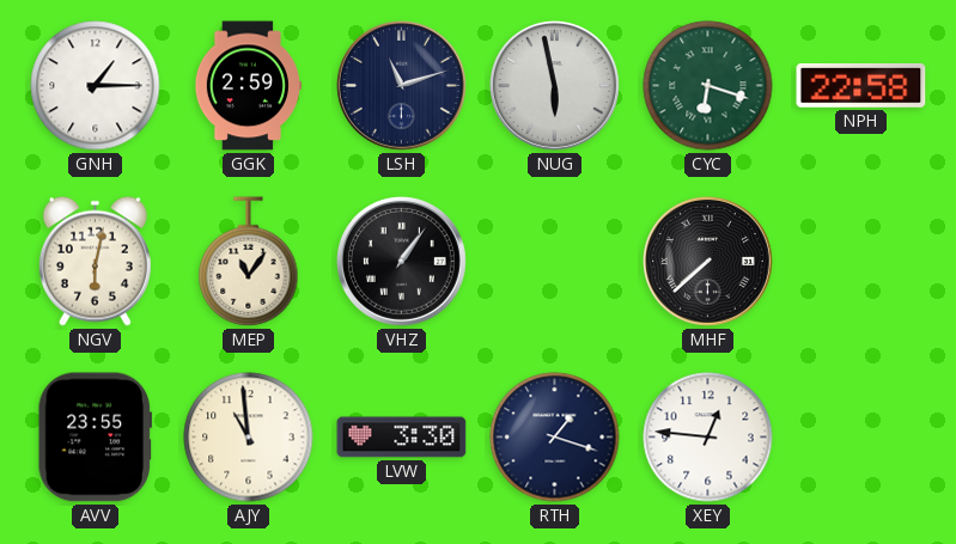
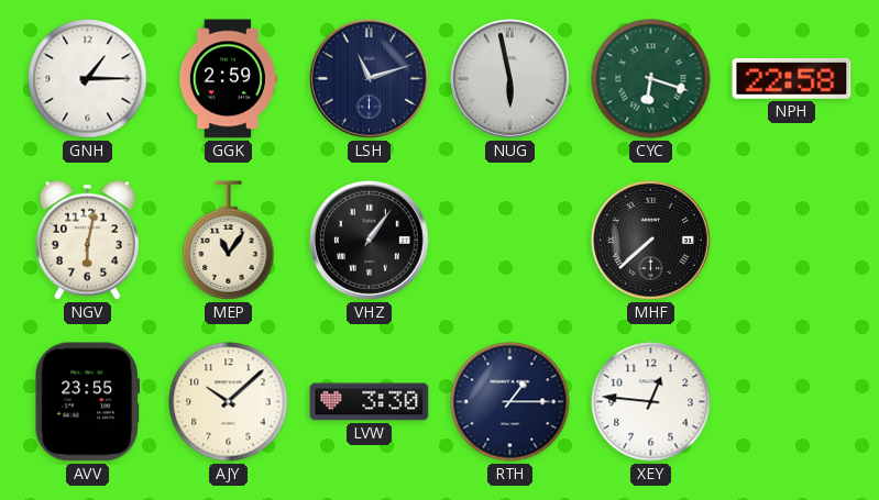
AJY: 10:59 -> 10:08 (229, 402)
RTH: 1:18 -> 1:15 (510, 402)
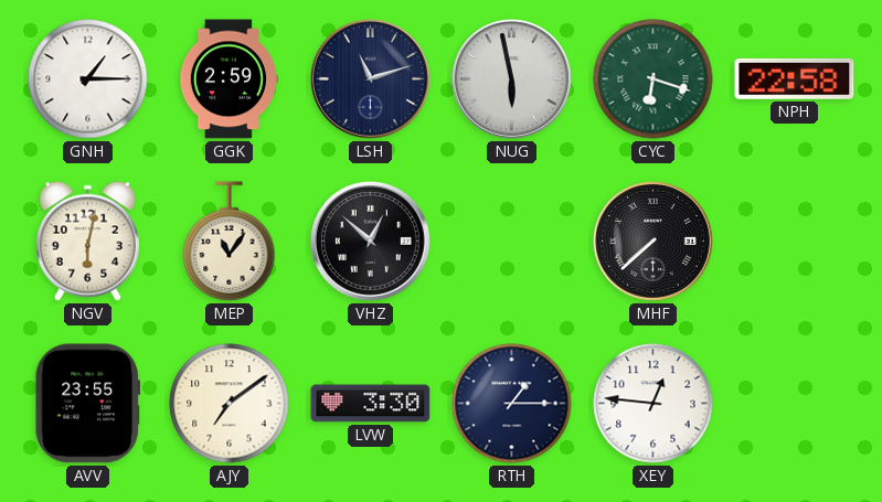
VHZ: 1:06 -> 12:52 (370, 241)
AJY: 10:08 -> 7:09 (230, 404)
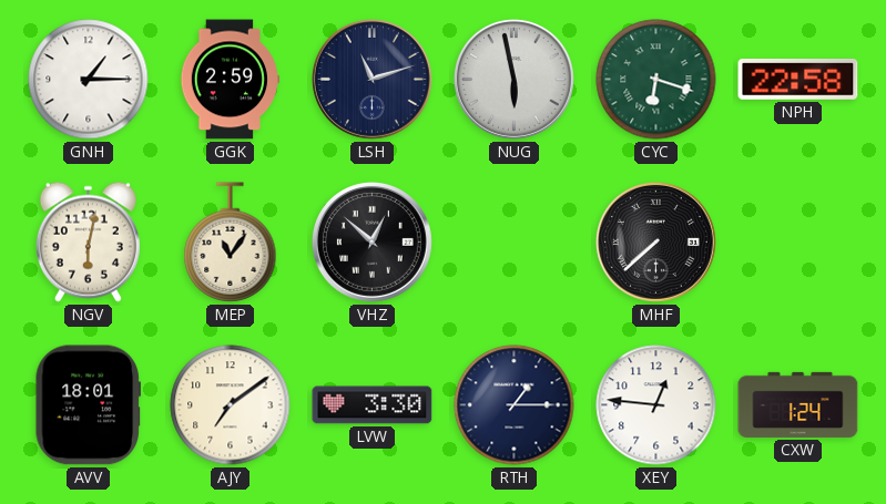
AVV: 23:55 -> 18:01 (88, 405)
CXW: none -> 1:24 (798, 404)
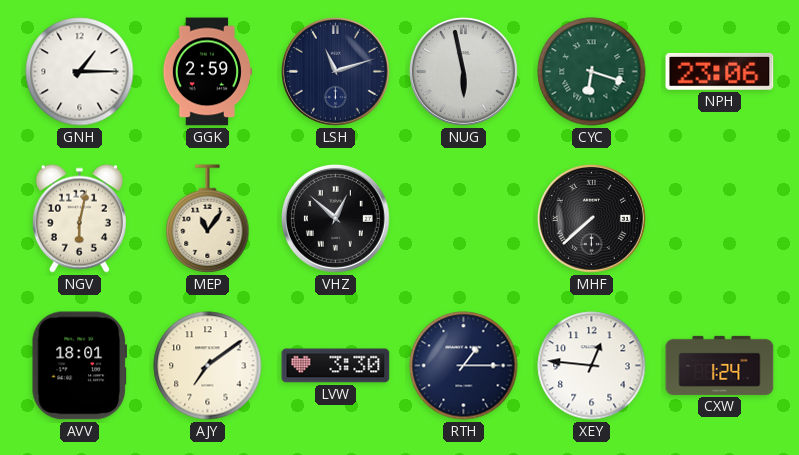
NPH: 22:58 -> 23:06 (720, 71)
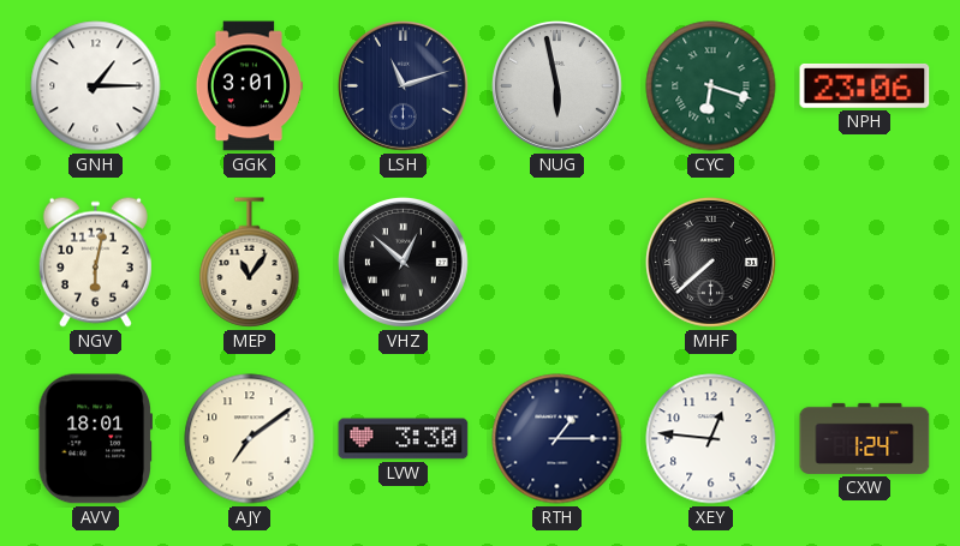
GGK: 2:59 -> 3:01 (249, 86)
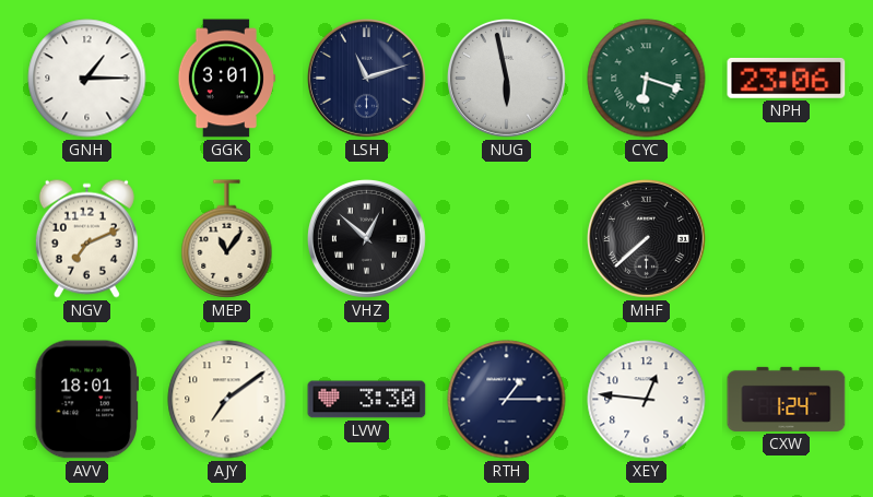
NGV: 6:02 -> 7:11 (86, 238)
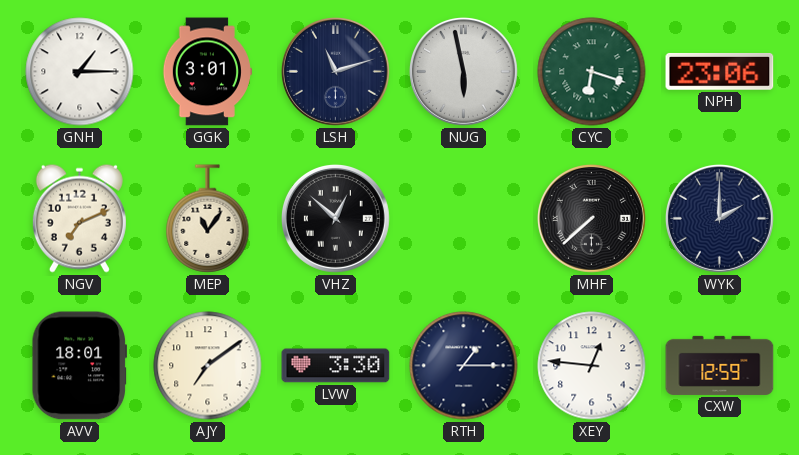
WYK: none -> 2:00 (719, 218)
CXW: 1:24 -> 12:59 (720, 365)
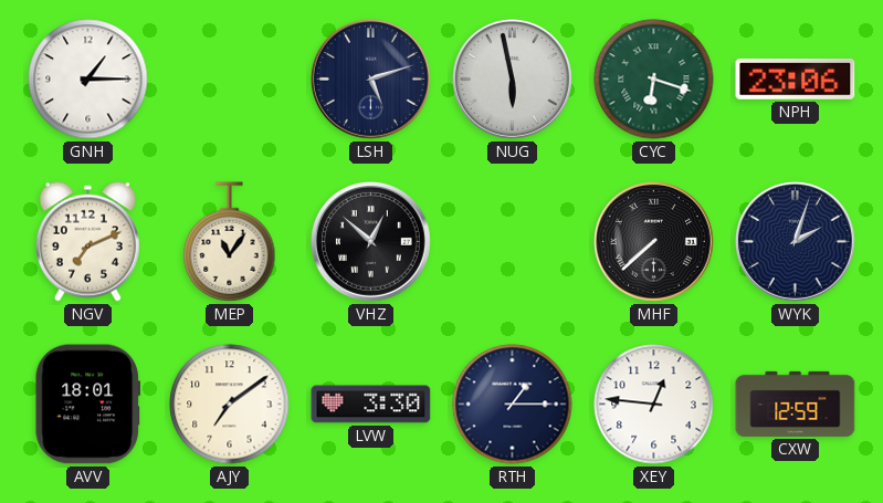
GGK: 3:01 -> none (207, 72)
LSH: 11:12 -> 5:12 (370, 78)
WYK: 2:00 -> 2:03 (795, 241)
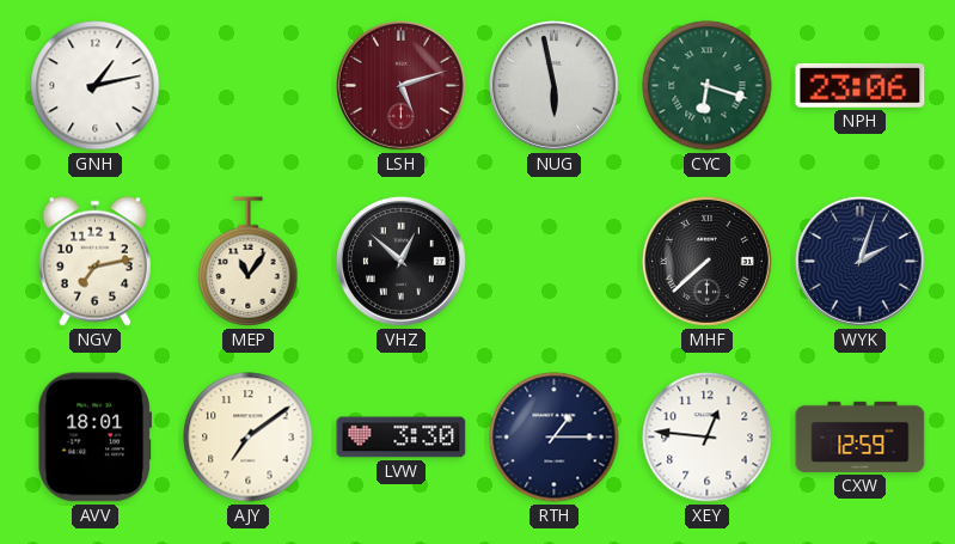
GNH: 1:15 -> 1:13 (96, 86)
LSH dial: navy -> burgundy (400, 85)
NGV: 7:11 -> 7:13 (94, 261)
